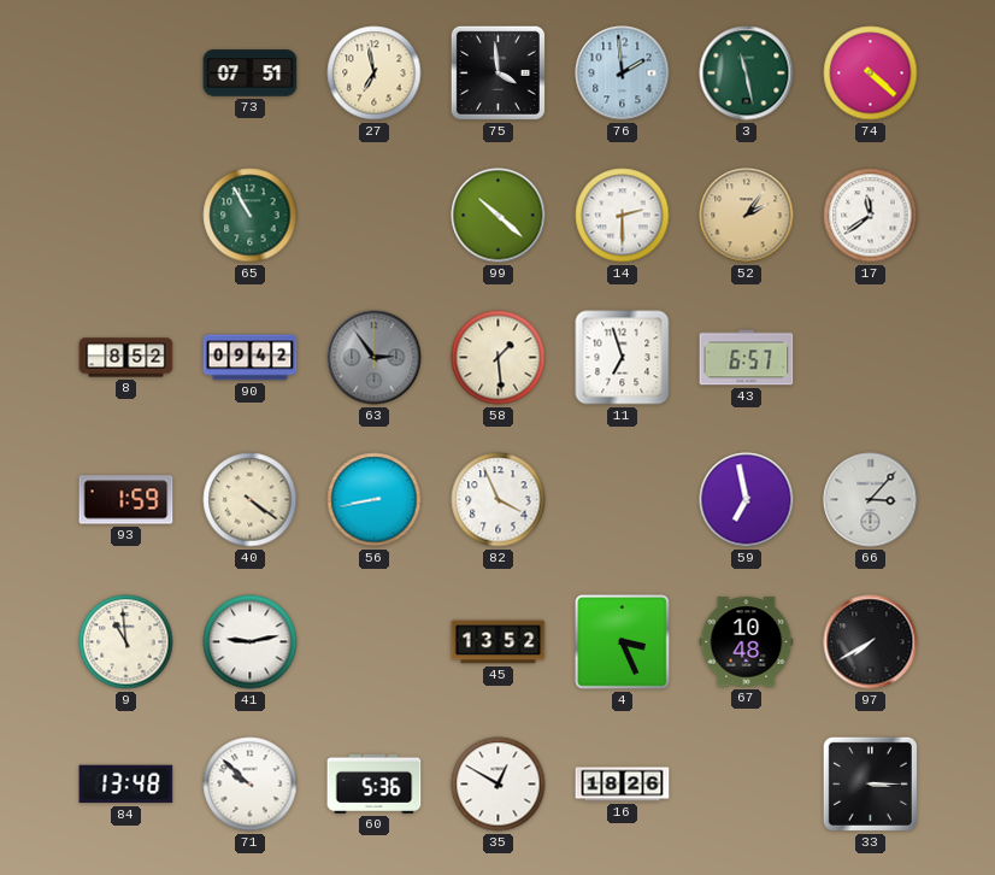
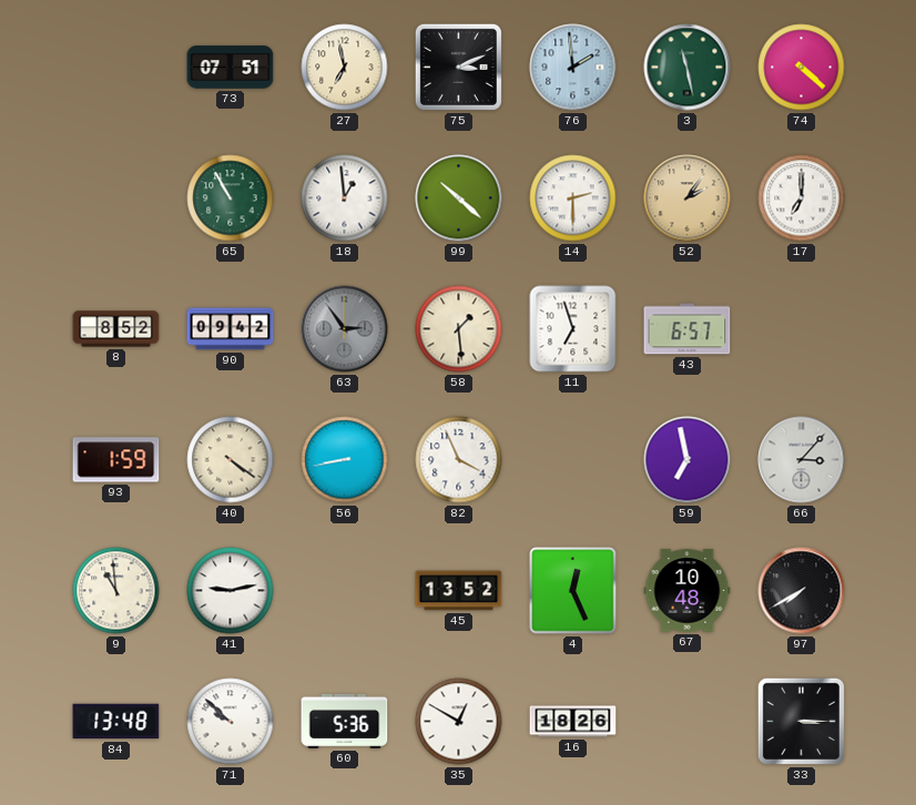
75: 3:59 -> 3:11 (458, 67)
18: none -> 12:59 (345, 198)
17: 11:39 -> 7:00 (802, 198)
4: 3:26 -> 12:26 (573, 591)
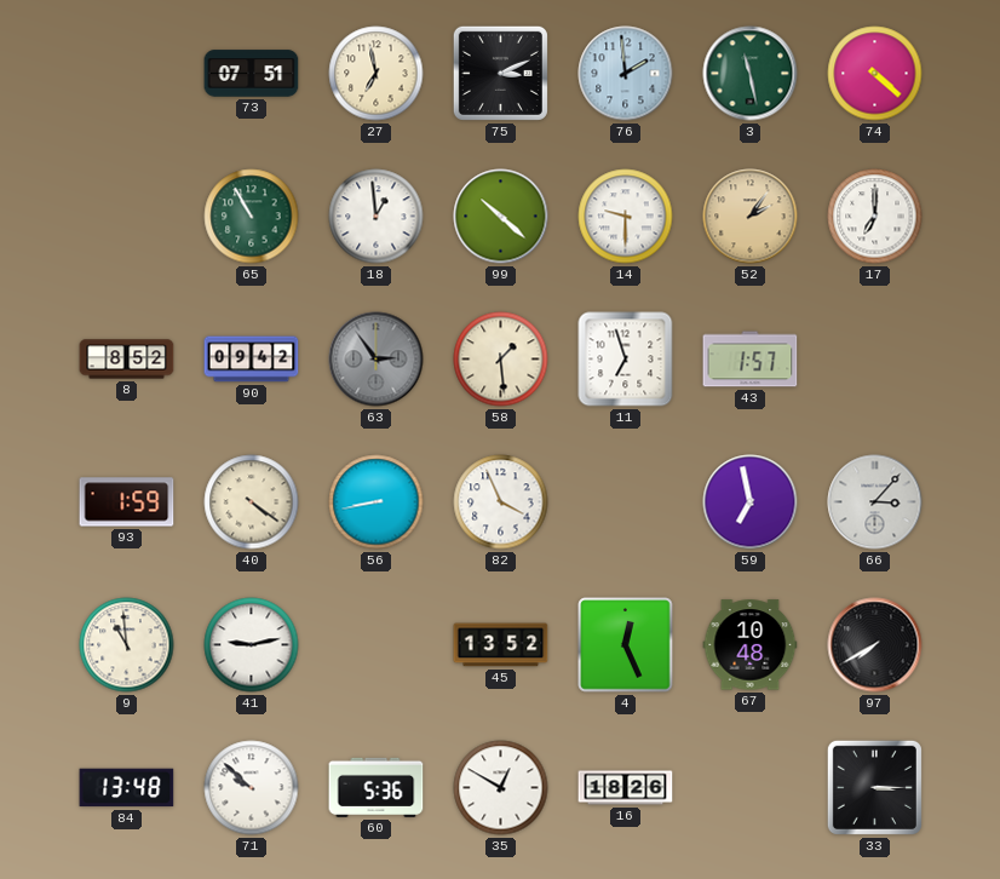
14: 2:30 -> 9:30 (626, 217)
43: 6:57 -> 1:57 (751, 360)
